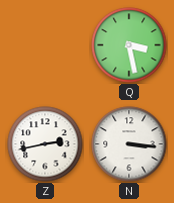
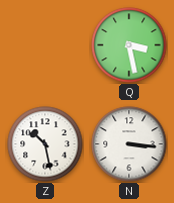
Z: 2:43 -> 10:28 (45, 144)
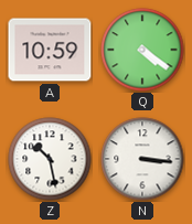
A: none -> 10:59 (50, 50)
Q: 3:28 -> 4:21 (142, 50)
